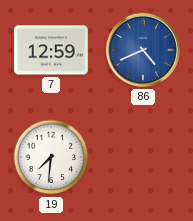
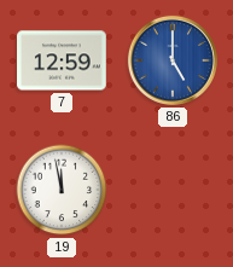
86: 4:41 -> 5:00 (173, 60)
19: 7:31 -> 11:58 (62, 190)
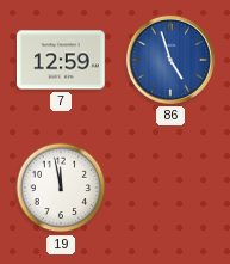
86: 5:00 -> 4:57 (170, 60)
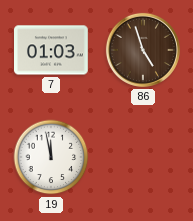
7: 12:59 -> 01:03 (52, 50)
86 dial: blue -> brown (143, 50)
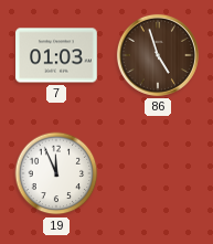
19: 11:58 -> 11:56 (56, 173)
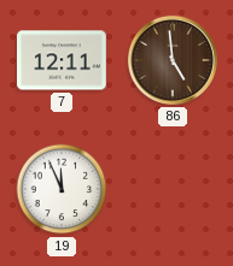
7: 01:03 -> 12:11 (63, 60)
86: 4:57 -> 4:59 (173, 60)
